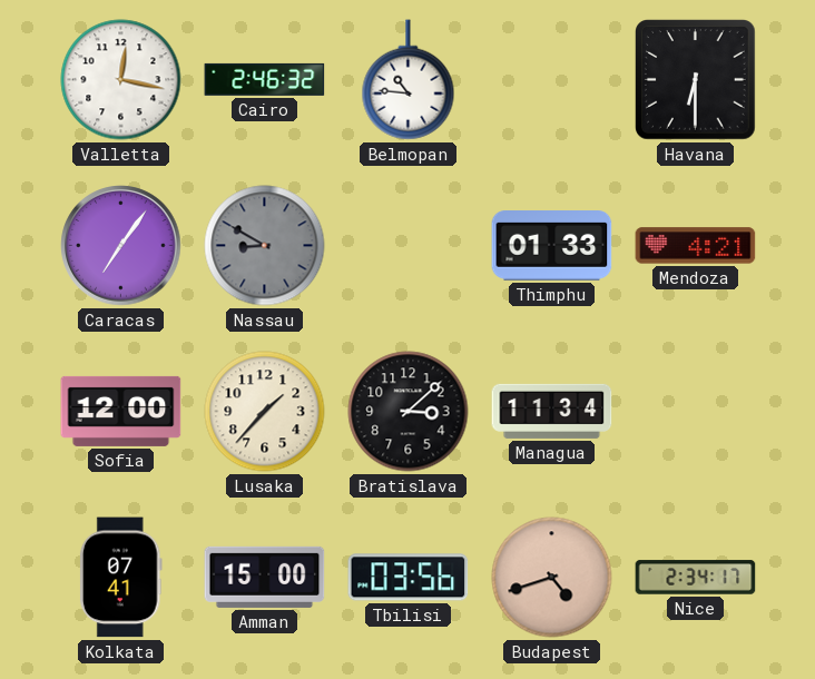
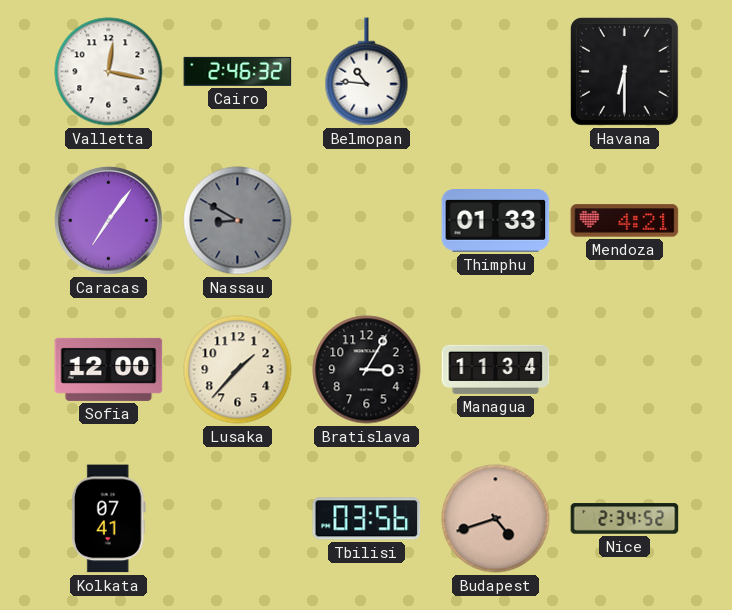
Bratislava: 3:08 -> 3:05 (367, 370)
Amman: 15:00 -> none (265, 577)
Nice: 2:34:17 -> 2:34:52 (625, 519)
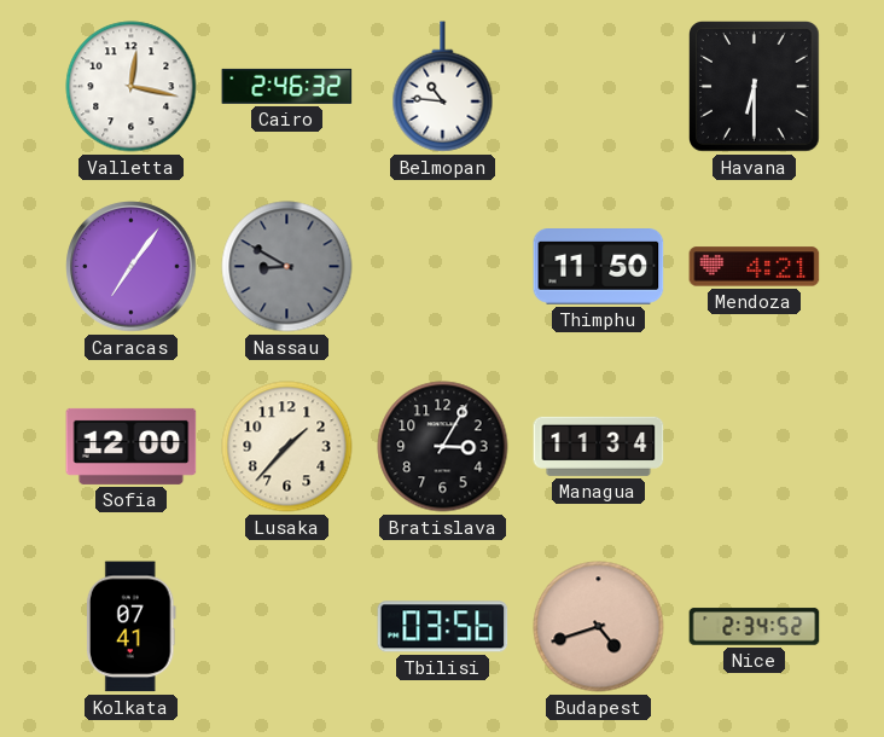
Thimphu: 01:33 -> 11:50 (599, 267)
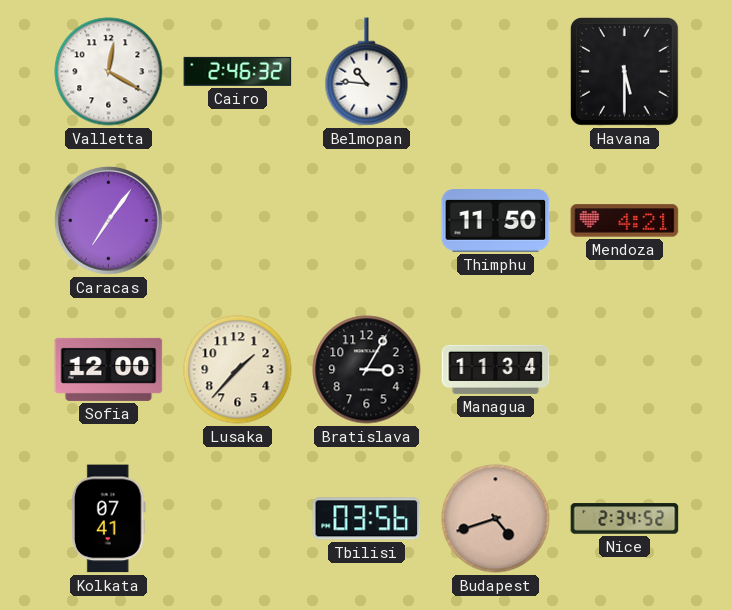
Valletta: 12:17 -> 12:20 (109, 72)
Havana: 6:30 -> 5:30 (625, 72)
Nassau: 8:50 -> none (287, 267)
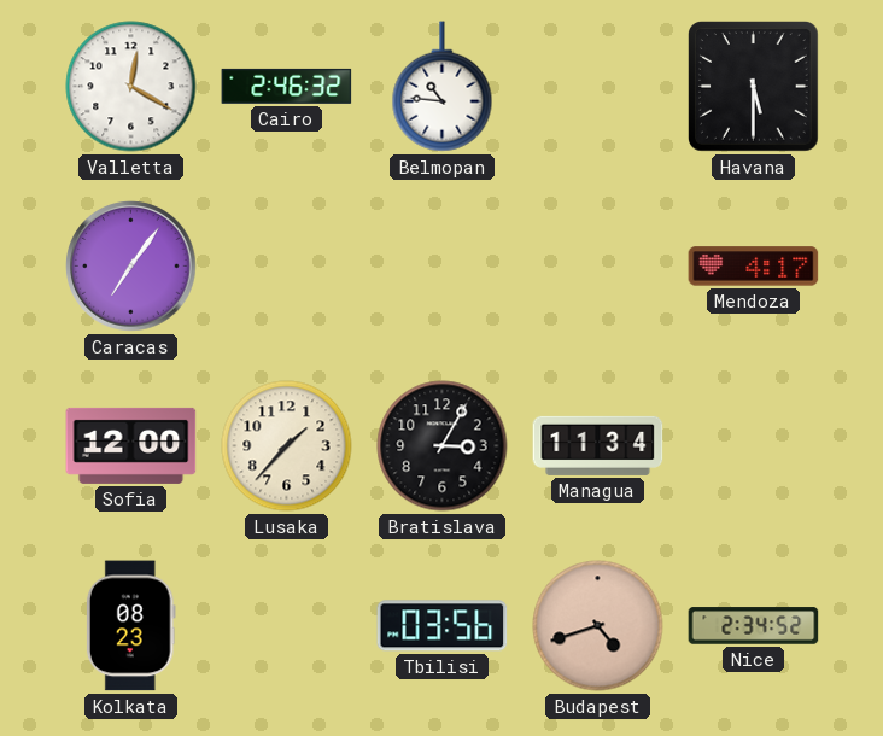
Thimphu: 11:50 -> none (496, 221)
Mendoza: 4:21 -> 4:17 (754, 267)
Kolkata: 07:41 -> 08:23 (130, 626)
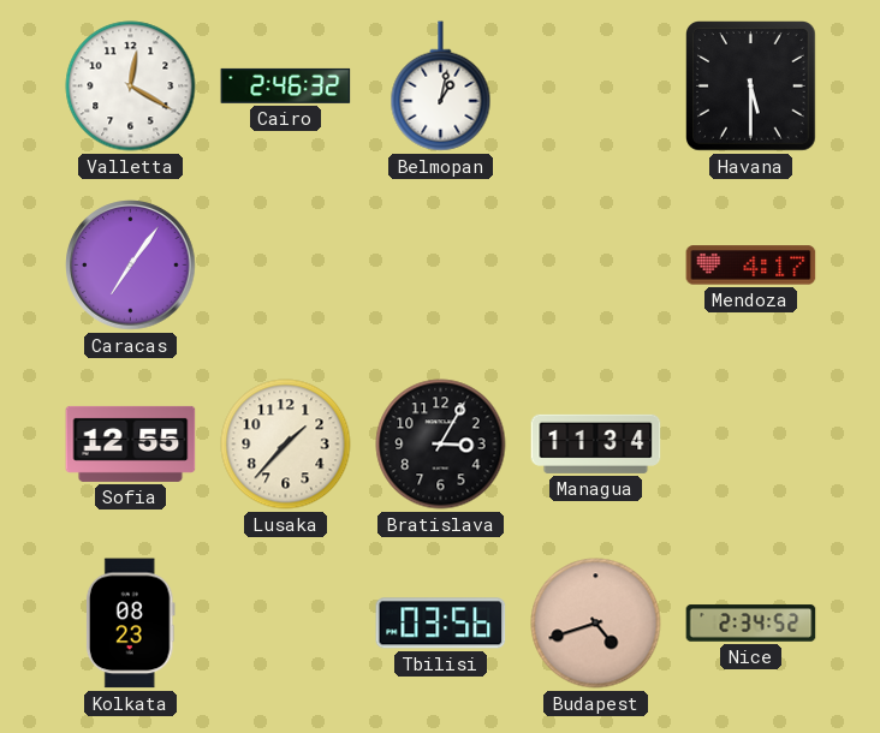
Belmopan: 10:46 -> 1:02 (441, 87)
Sofia: 12:00 -> 12:55 (131, 443)
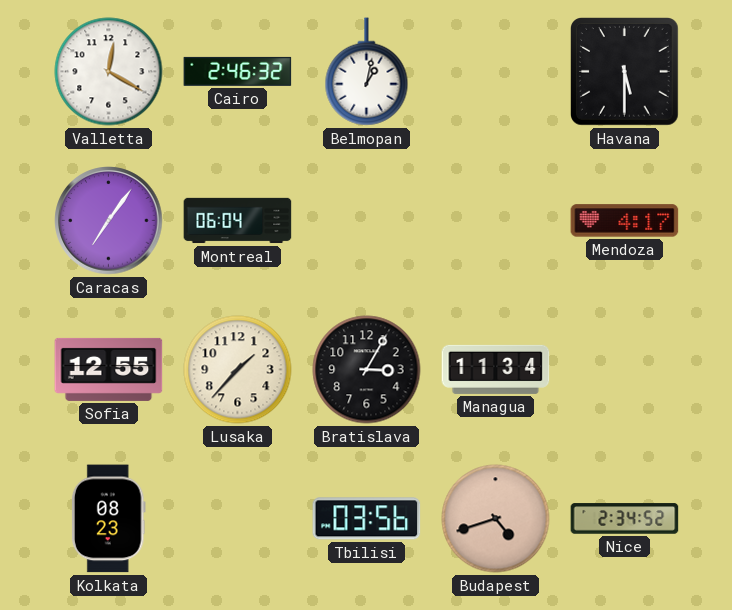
Montreal: none -> 06:04 (238, 221)
